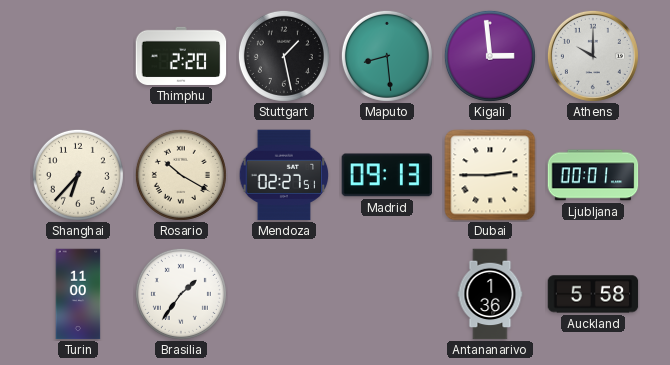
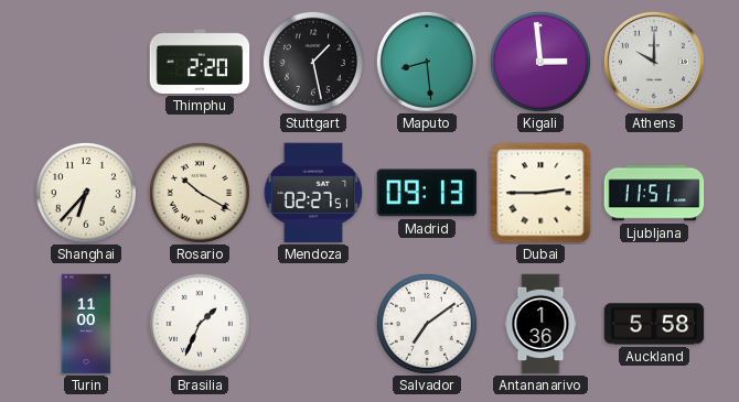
Ljubljana: 00:01 -> 11:51 (654, 193)
Brasilia: 1:36 -> 1:34 (200, 324)
Salvador: none -> 7:09 (427, 324)
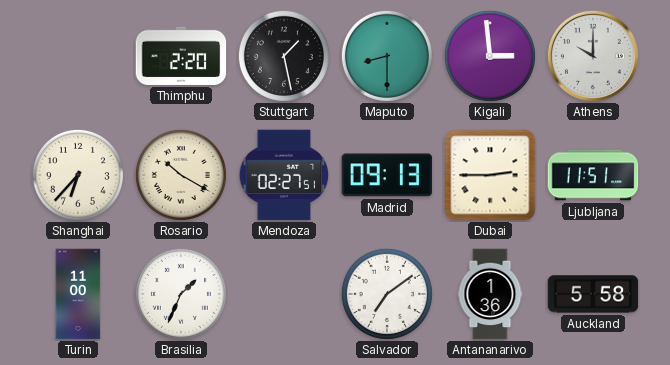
Maputo: 8:29 -> 8:30 (387, 56)
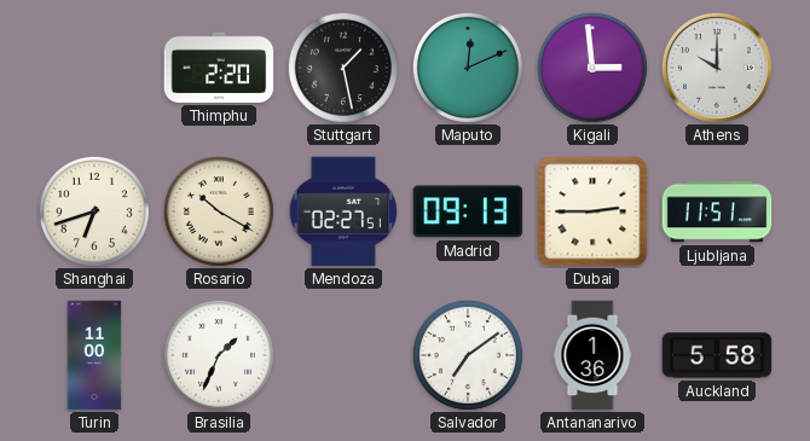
Maputo: 8:30 -> 12:11 (468, 68)
Shanghai: 6:37 -> 6:42 (94, 211)
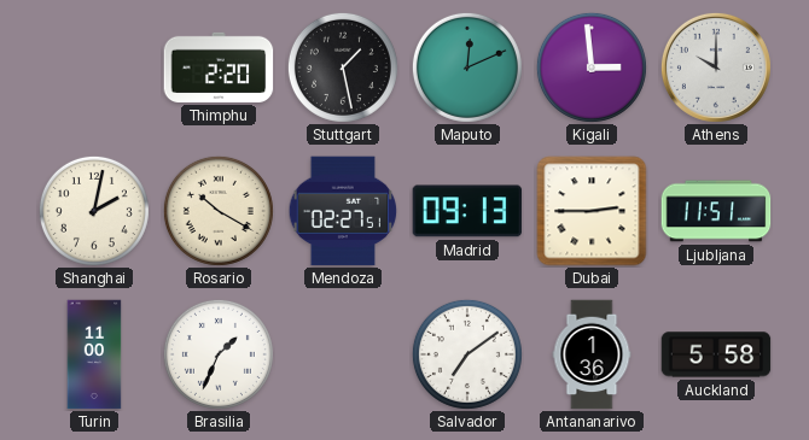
Shanghai: 6:42 -> 2:02 (94, 211)
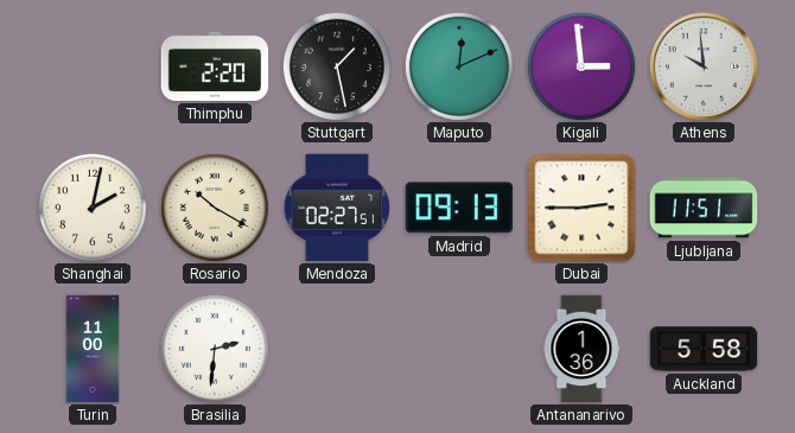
Athens: 10:00 -> 9:59 (704, 66)
Brasilia: 1:34 -> 2:31 (215, 349)
Salvador: 7:09 -> none (467, 354)
